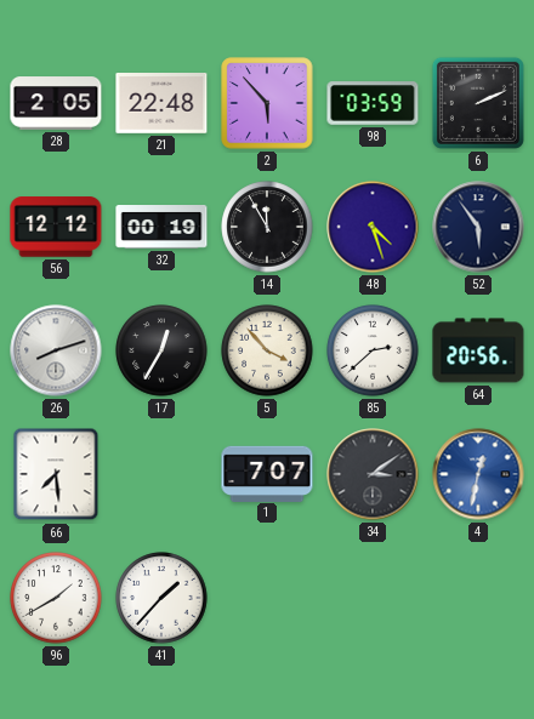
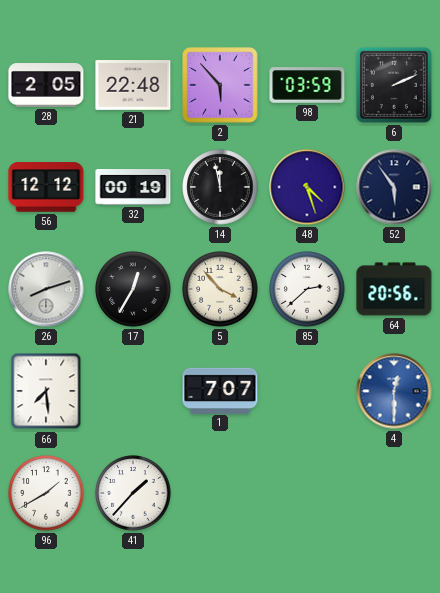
14: 11:55 -> 11:58 (220, 187)
34: 3:09 -> none (373, 474)
4: 12:32 -> 12:30 (394, 391)
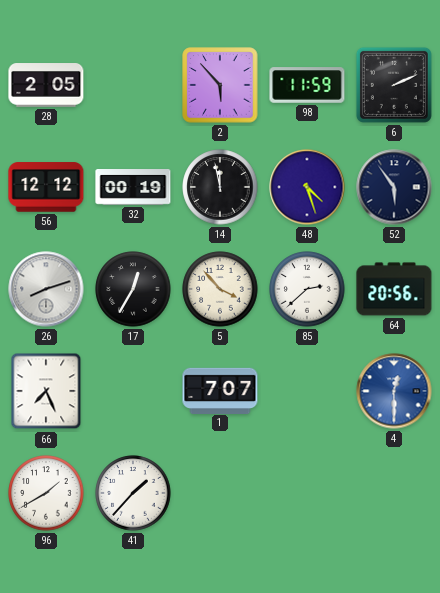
21: 22:48 -> none (133, 86)
98: 03:59 -> 11:59 (307, 85)
66: 7:29 -> 7:26 (46, 391)
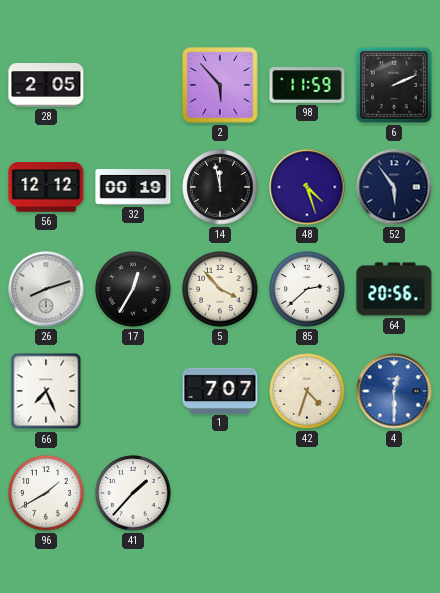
42: none -> 4:33 (307, 391)
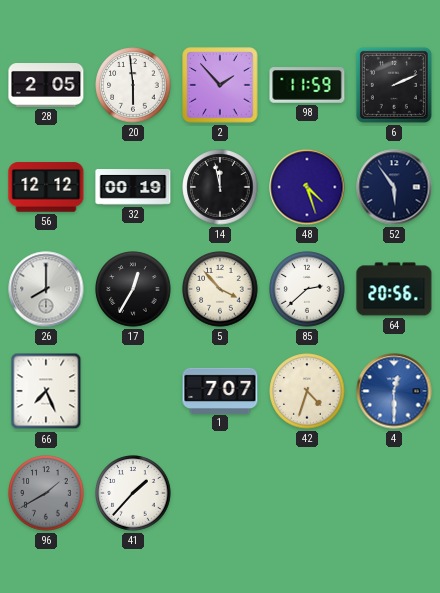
20: none -> 5:59 (133, 85)
2: 5:53 -> 1:53 (220, 85)
26: 8:12 -> 8:00 (46, 289)
96 dial: white -> grey (46, 493)
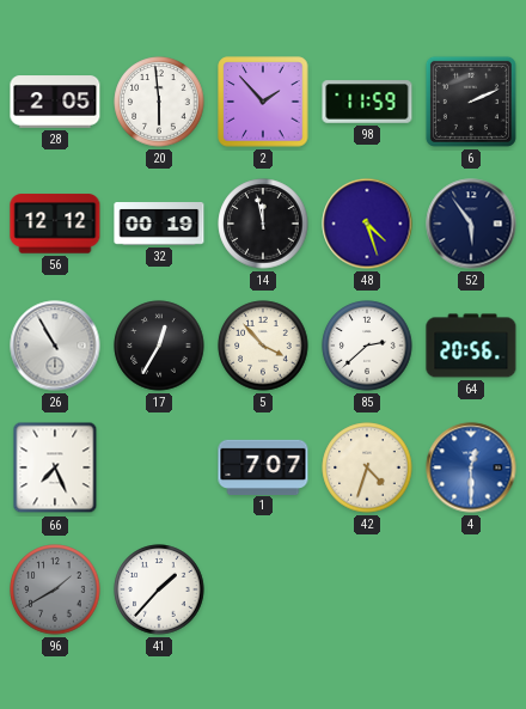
26: 8:00 -> 10:55 (55, 346)
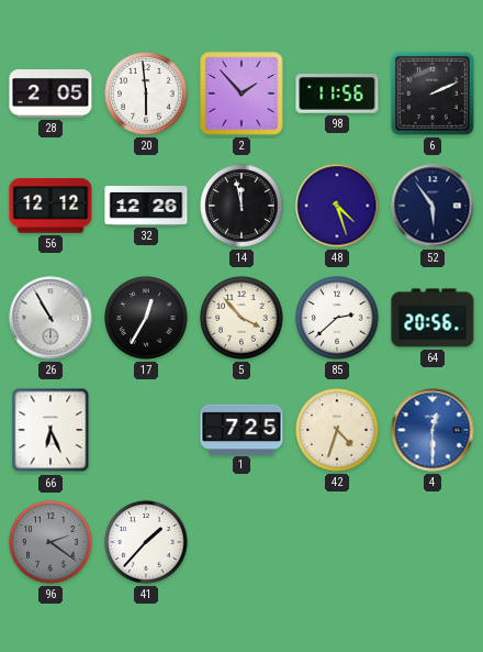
98: 11:59 -> 11:56 (337, 93)
32: 00:19 -> 12:26 (146, 207)
66: 7:26 -> 6:26 (50, 430)
1: 7:07 -> 7:25 (241, 429)
96: 1:40 -> 2:21 (50, 542)
